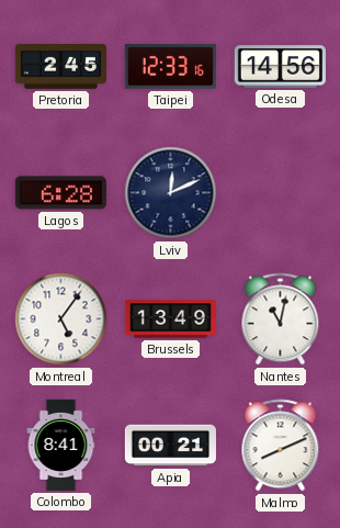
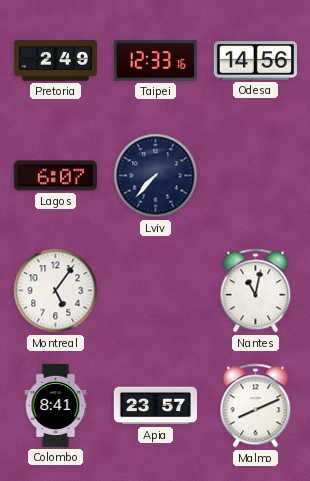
Pretoria: 2:45 -> 2:49 (55, 61)
Lagos: 6:28 -> 6:07 (55, 176)
Lviv: 12:11 -> 7:37 (156, 176)
Brussels: 13:49 -> none (170, 319)
Apia: 00:21 -> 23:57 (155, 406)
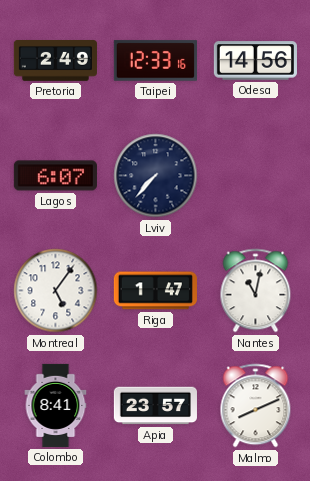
Riga: none -> 1:47 (155, 291)
